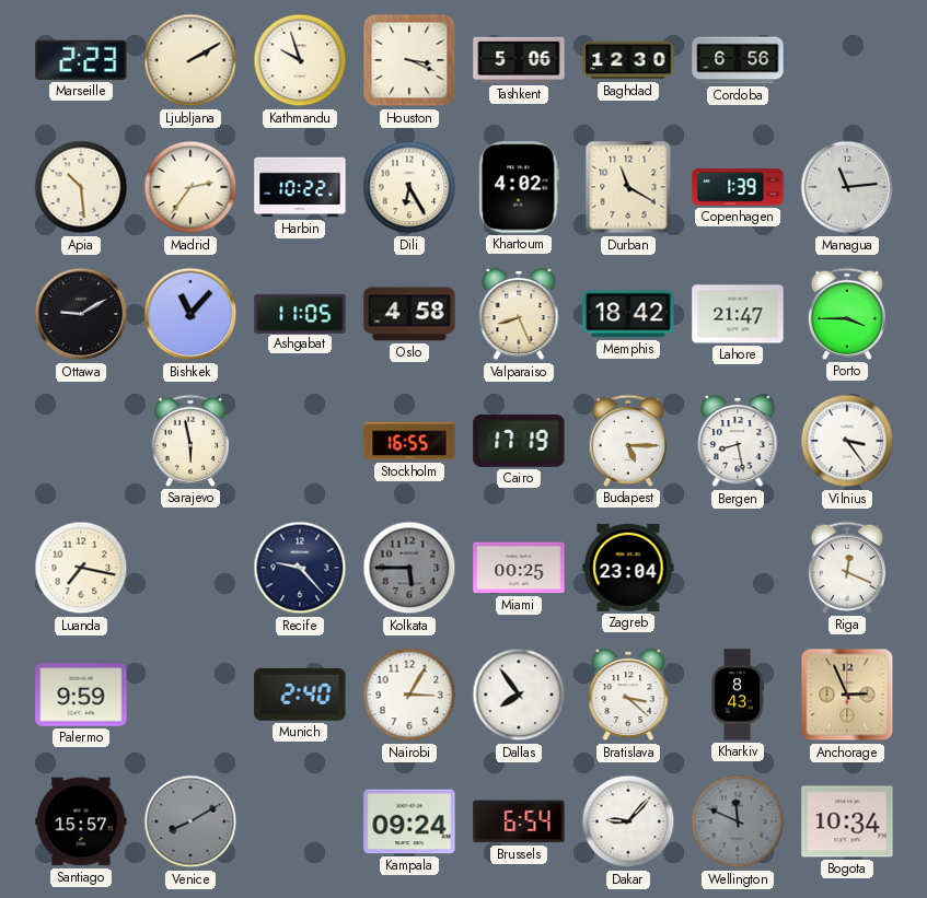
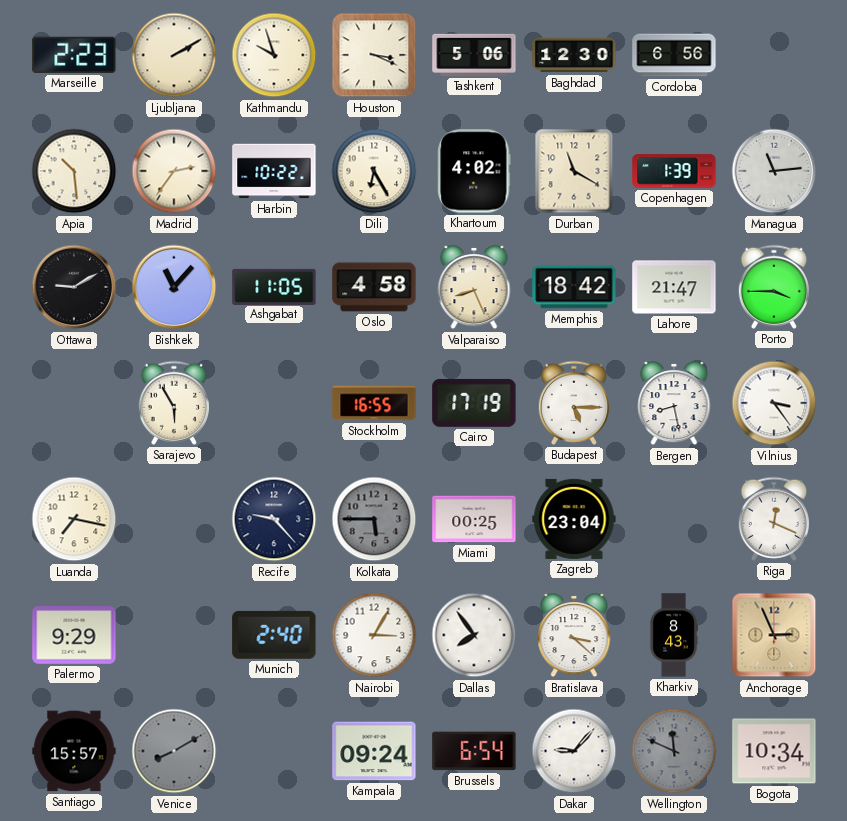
Sarajevo: 5:58 -> 5:55 (174, 403)
Palermo: 9:59 -> 9:29 (74, 635)
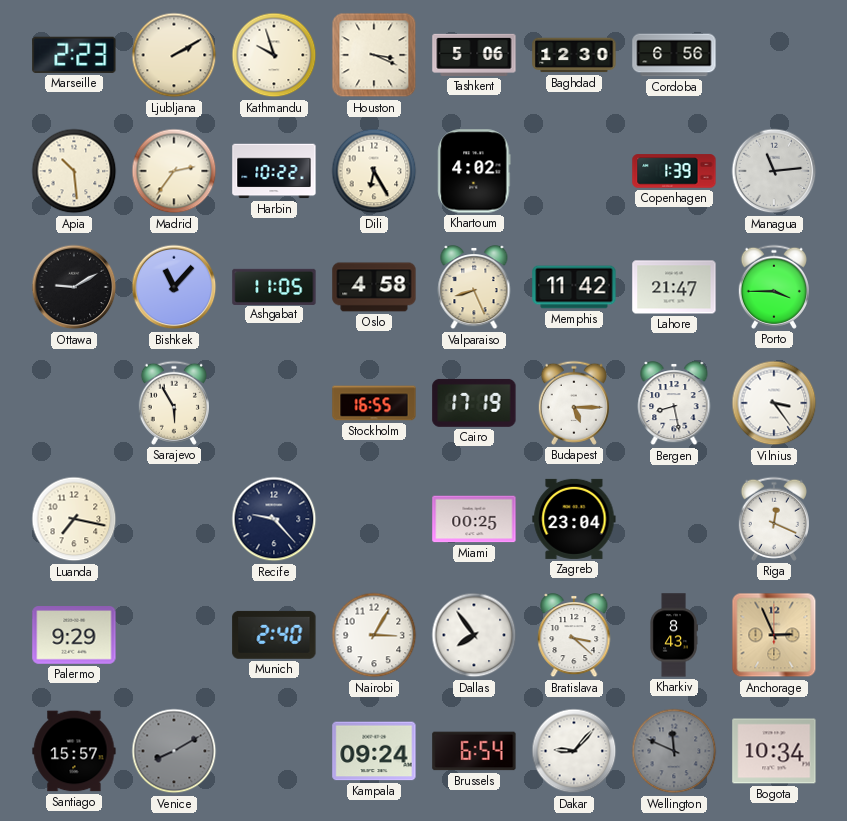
Durban: 11:20 -> none (574, 171)
Memphis: 18:42 -> 11:42 (574, 287)
Kolkata: 5:45 -> none (374, 519)
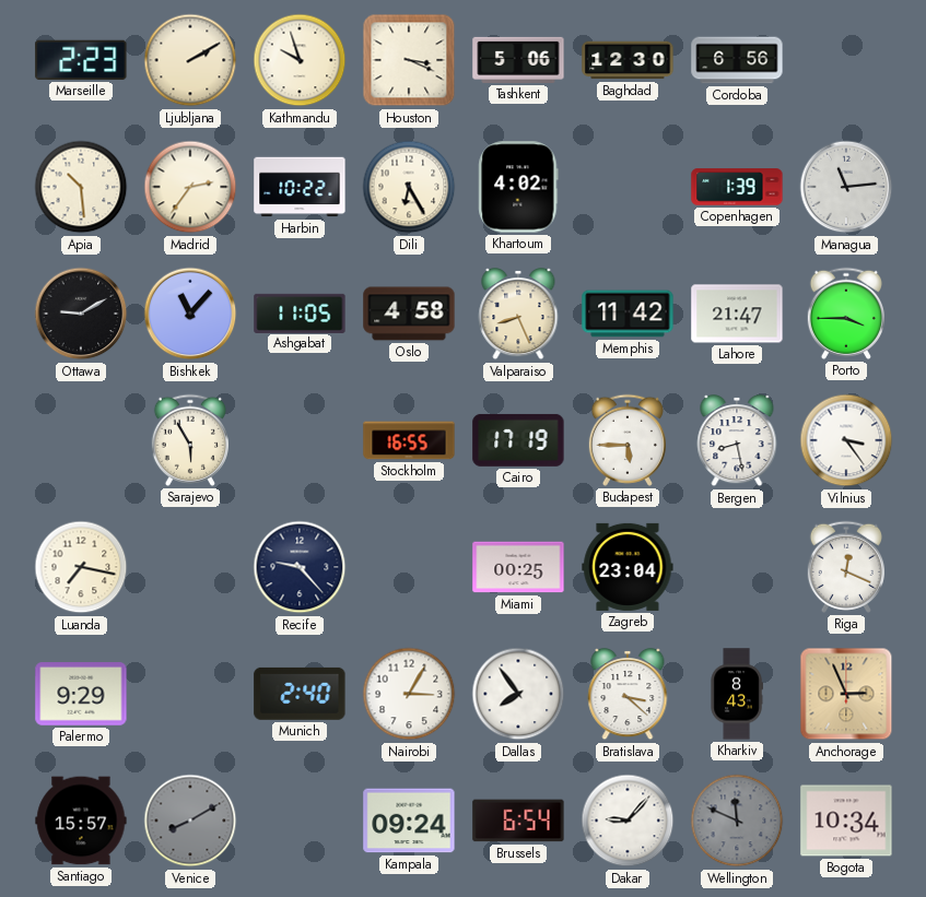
Budapest: 5:15 -> 5:45 (628, 440)
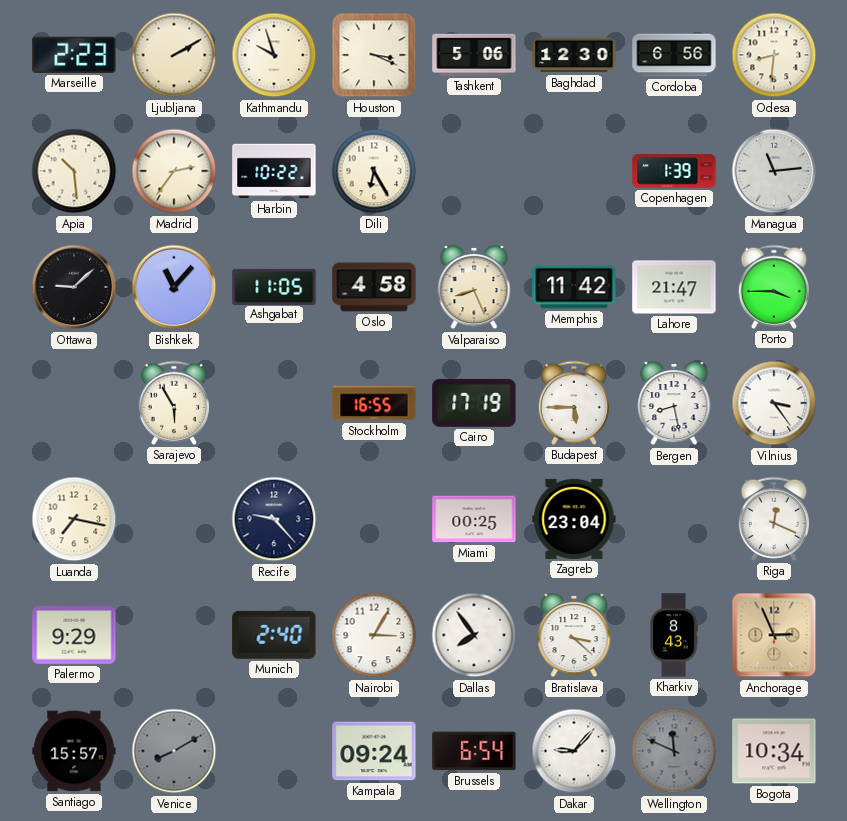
Odesa: none -> 8:31 (774, 55)
Khartoum: 4:02 -> none (518, 187)
Ottawa: 9:10 -> 9:08 (74, 287)
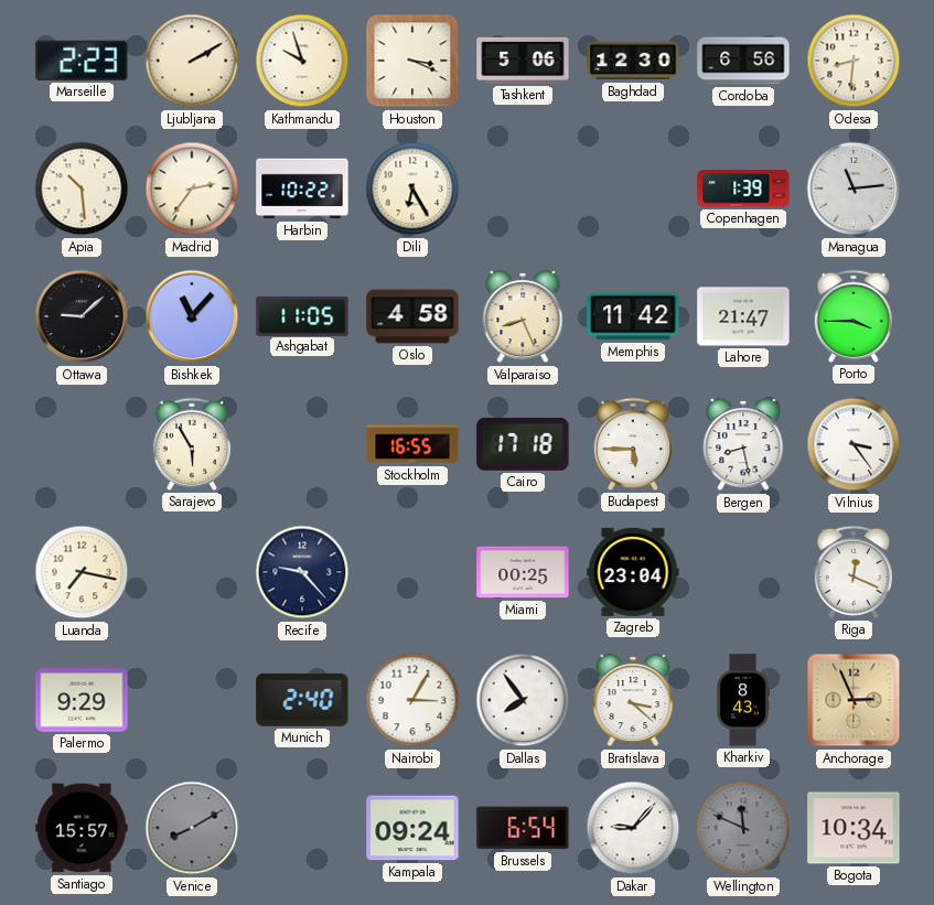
Cairo: 17:19 -> 17:18 (523, 444)
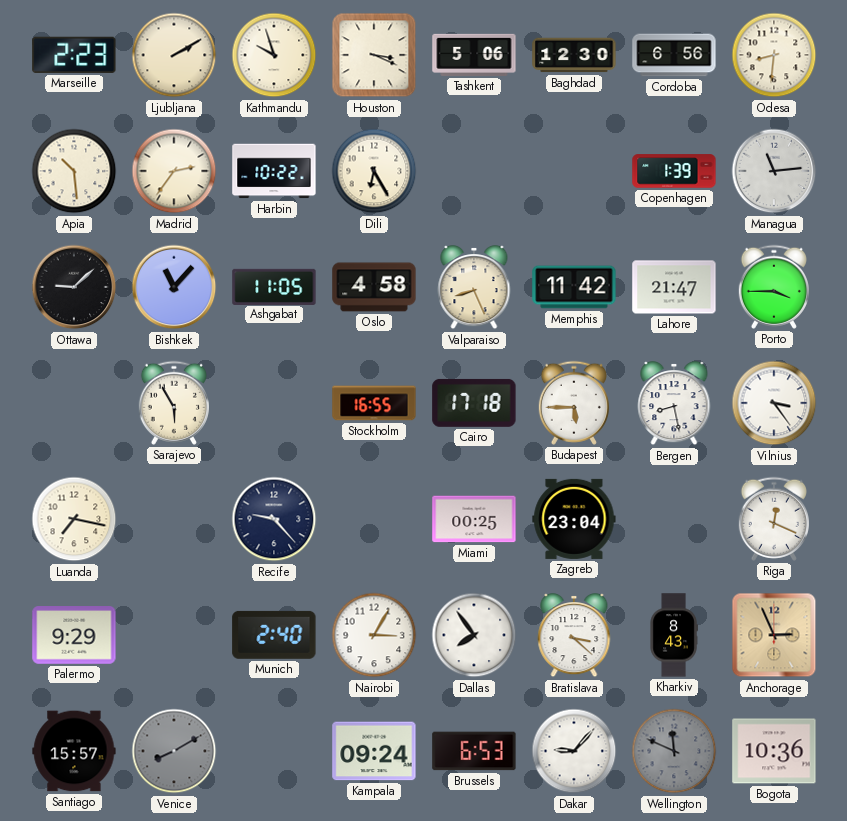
Brussels: 6:54 -> 6:53 (474, 751)
Bogota: 10:34 -> 10:36 (774, 751)
